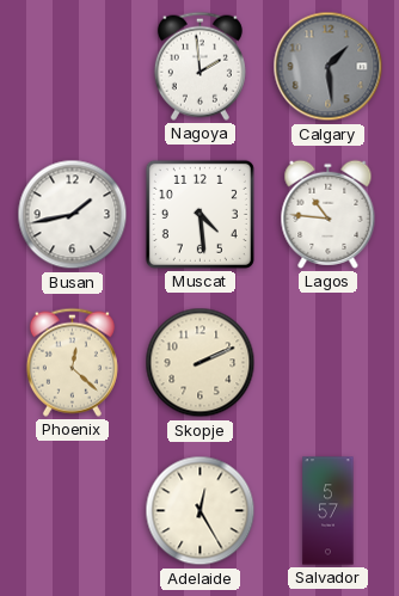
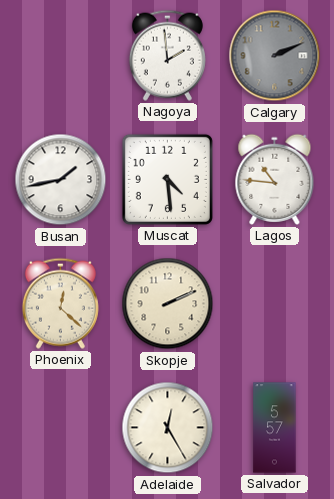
Calgary: 1:29 -> 2:11 (275, 56)
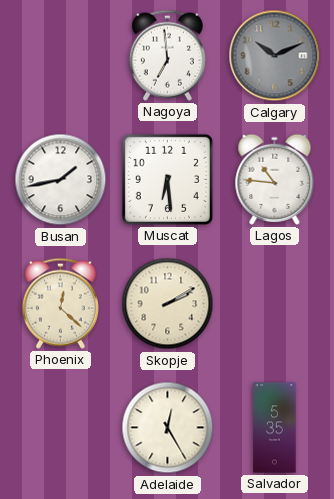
Nagoya: 1:59 -> 6:59 (167, 55)
Calgary: 2:11 -> 10:11 (275, 56)
Muscat: 4:29 -> 6:29 (167, 179)
Skopje: 2:11 -> 2:10 (168, 304)
Salvador: 5:57 -> 5:35 (275, 428)
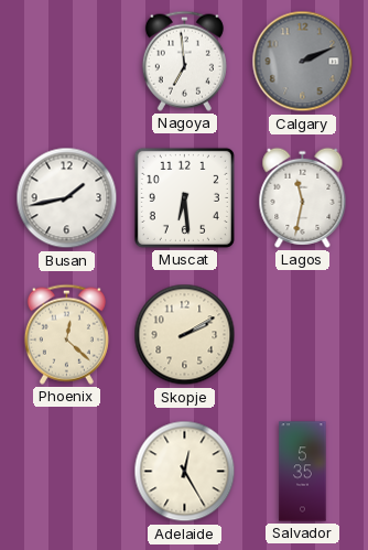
Calgary: 10:11 -> 2:11 (303, 62)
Lagos: 10:46 -> 11:32 (303, 197)
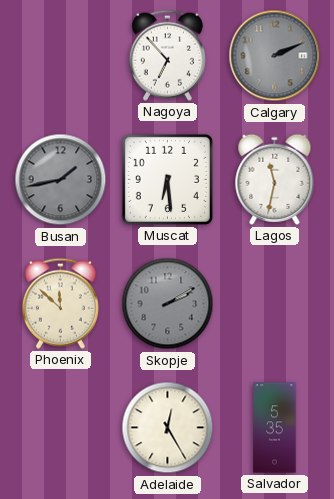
Nagoya: 6:59 -> 6:53 (167, 55)
Busan dial: white -> grey (61, 180)
Phoenix: 12:22 -> 11:52 (60, 303)
Skopje dial: cream -> grey (168, 304)
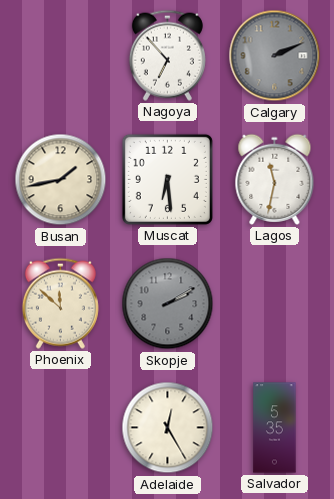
Busan dial: grey -> cream (61, 180)
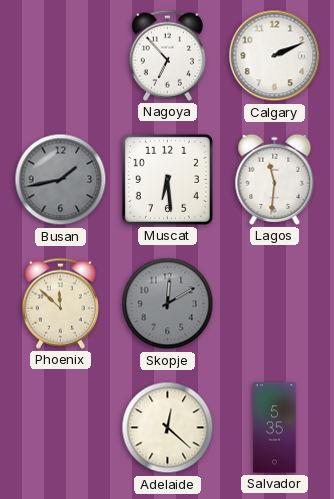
Calgary dial: grey -> white (275, 56)
Busan dial: cream -> grey (61, 180)
Lagos: 11:32 -> 11:31 (275, 179)
Skopje: 2:10 -> 12:10 (168, 304)
Adelaide: 12:25 -> 12:22 (168, 428)
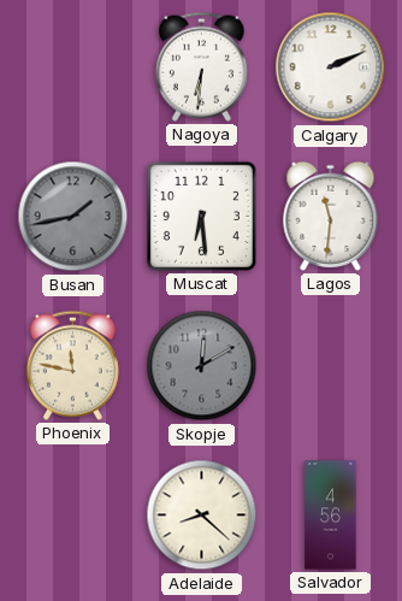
Nagoya: 6:53 -> 6:31 (201, 66)
Phoenix: 11:52 -> 11:47 (72, 365)
Adelaide: 12:22 -> 8:22 (202, 515)
Salvador: 5:35 -> 4:56 (331, 515)
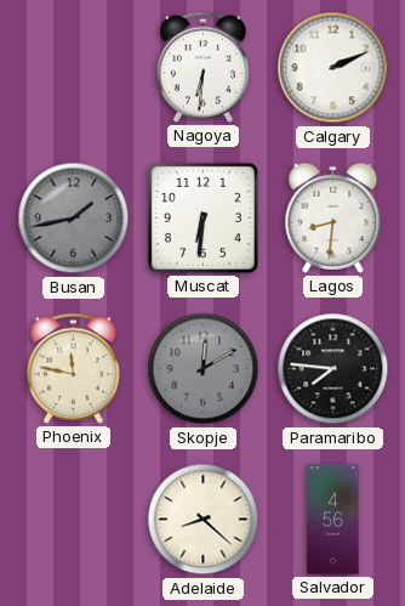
Muscat: 6:29 -> 6:31 (202, 217)
Lagos: 11:31 -> 8:31 (333, 217)
Paramaribo: none -> 7:46 (333, 369)
